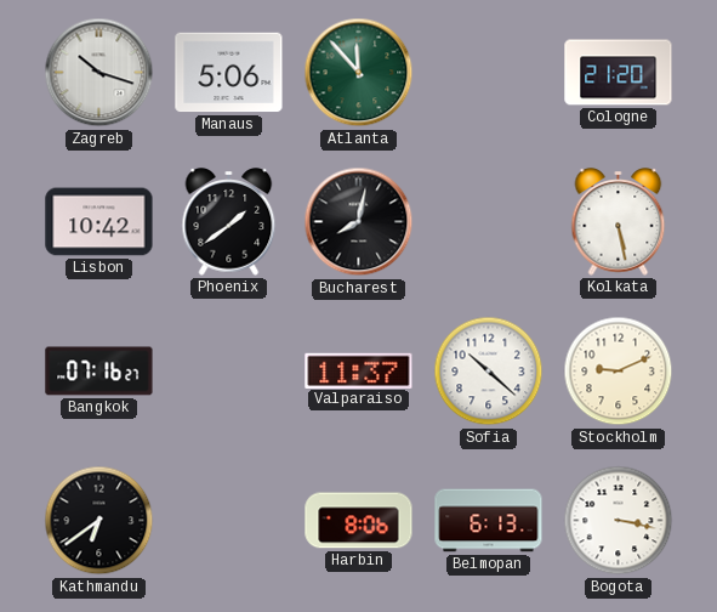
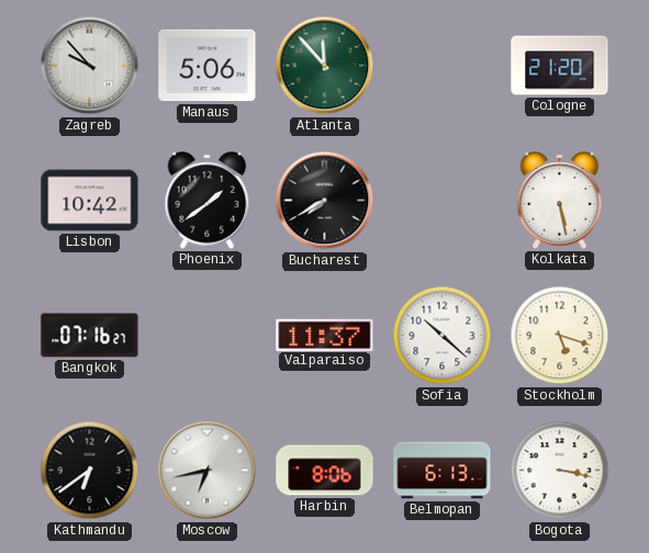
Zagreb: 10:18 -> 9:53 (90, 66)
Bucharest: 8:02 -> 7:40 (325, 201)
Stockholm: 9:11 -> 5:18 (560, 336)
Moscow: none -> 6:43 (208, 471)
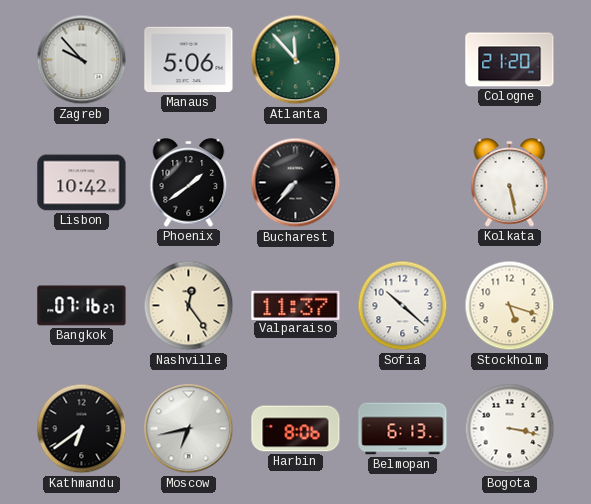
Bucharest: 7:40 -> 7:37 (296, 183)
Nashville: none -> 12:24 (189, 306)
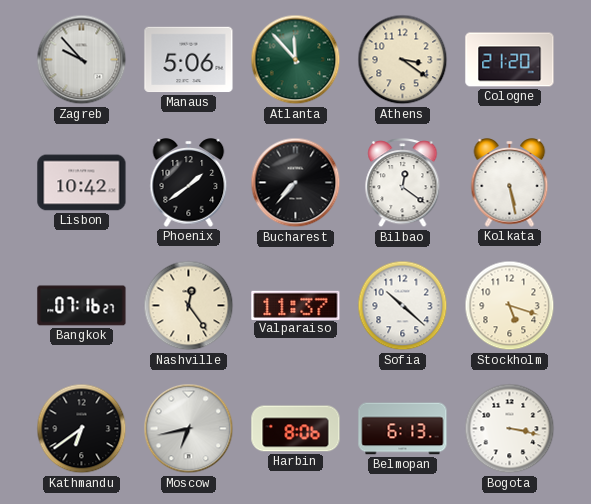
Athens: none -> 3:21 (403, 60)
Bilbao: none -> 12:21 (403, 183)
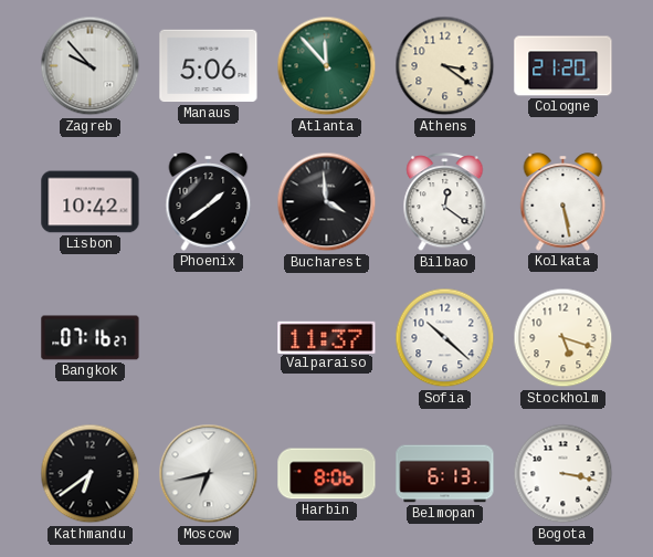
Bucharest: 7:37 -> 3:59 (327, 202)
Nashville: 12:24 -> none (189, 306)
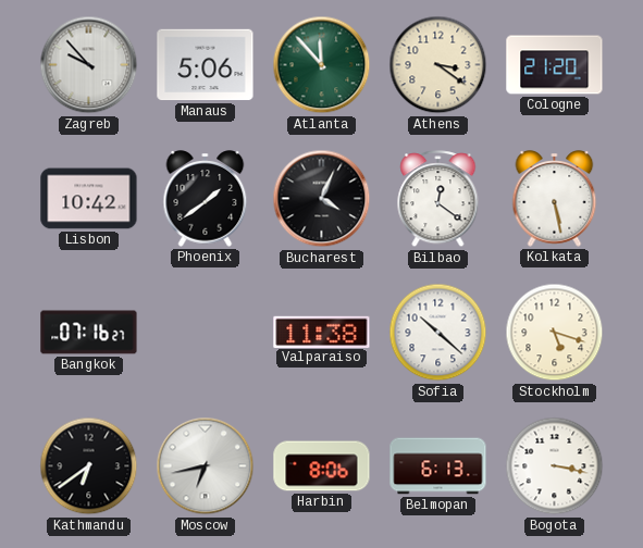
Bucharest: 3:59 -> 4:04 (322, 199)
Valparaiso: 11:37 -> 11:38 (322, 332)
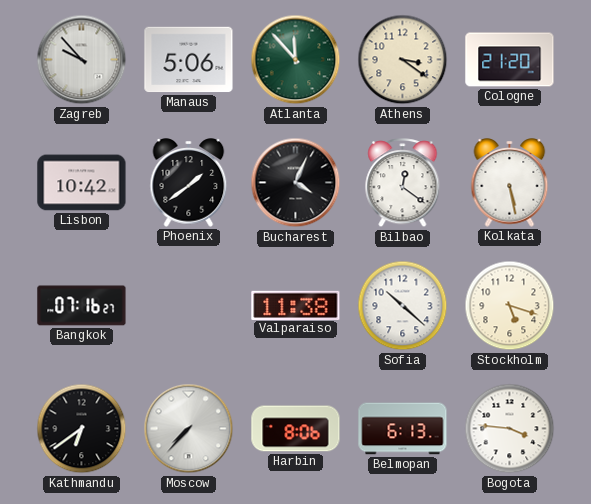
Moscow: 6:43 -> 7:37 (189, 429)
Bogota: 3:17 -> 3:46 (510, 429)
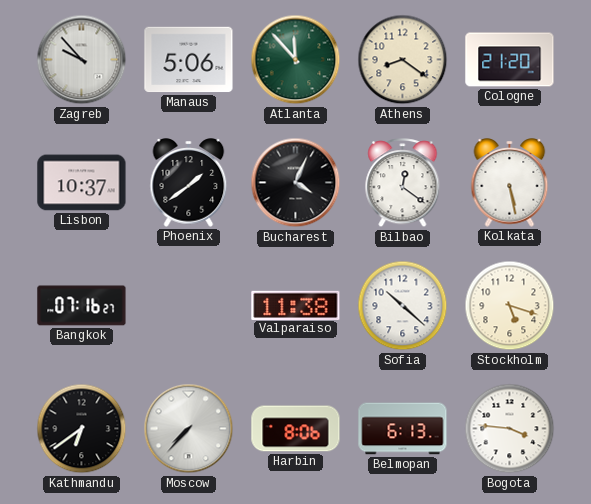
Athens: 3:21 -> 8:21 (403, 60)
Lisbon: 10:42 -> 10:37 (82, 183)
